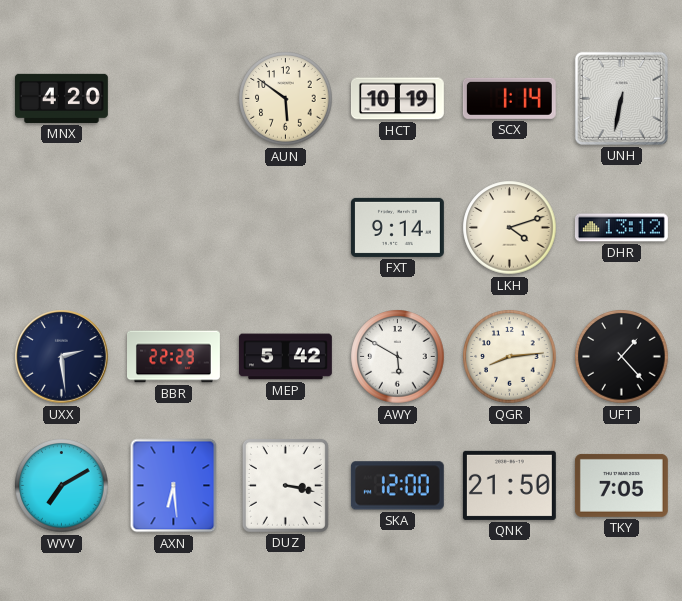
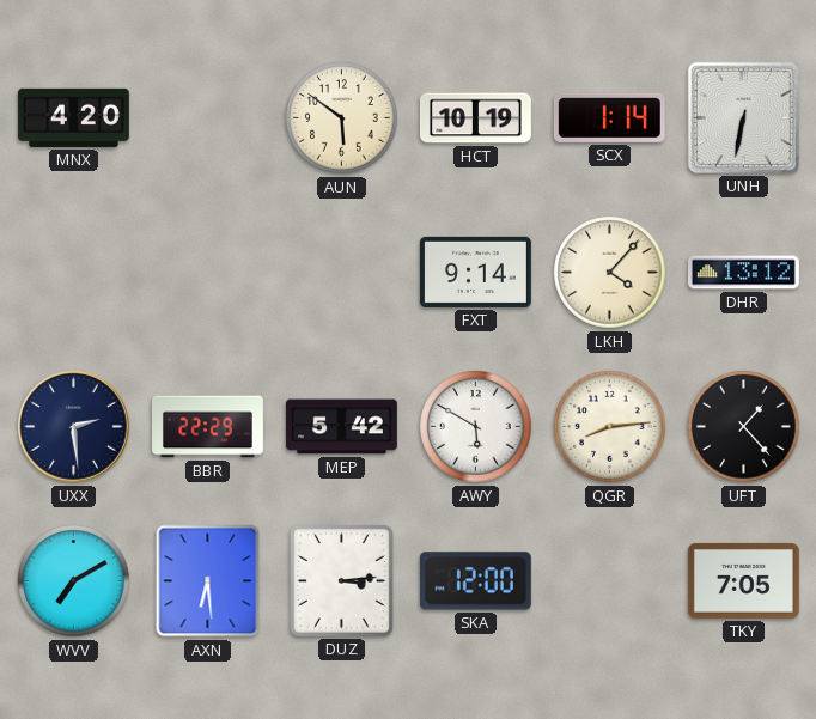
LKH: 4:12 -> 4:07 (610, 273)
DUZ: 3:17 -> 3:14 (341, 580)
QNK: 21:50 -> none (509, 485)
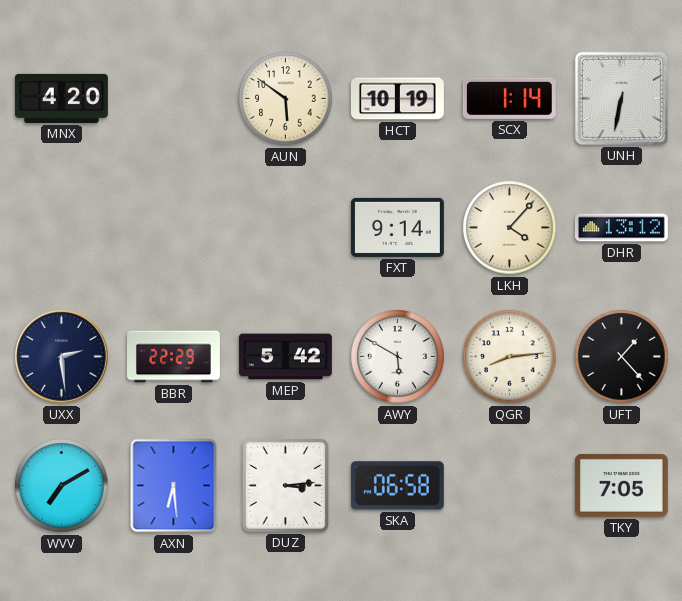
SKA: 12:00 -> 06:58 (397, 486)
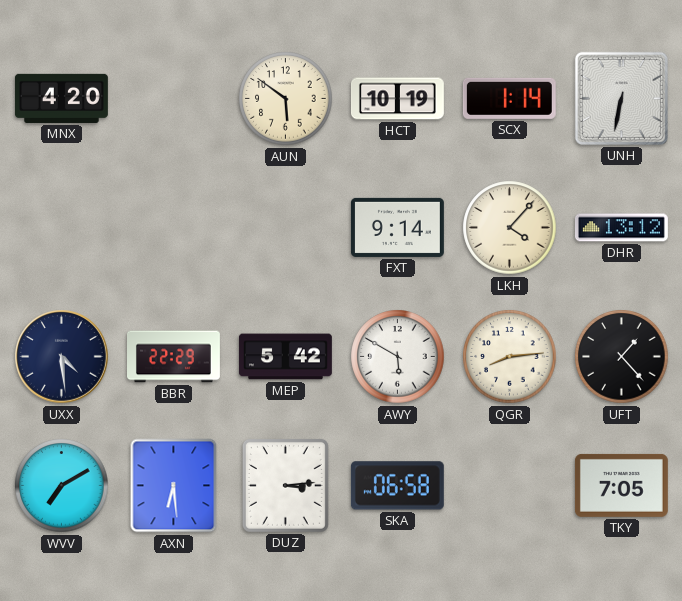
UXX: 2:29 -> 4:29 (62, 357)
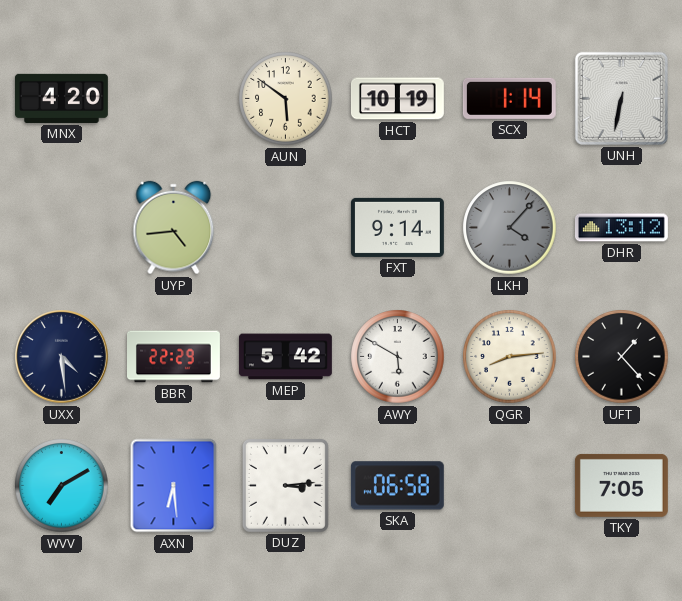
UYP: none -> 4:44 (174, 228)
LKH dial: cream -> grey (510, 228)
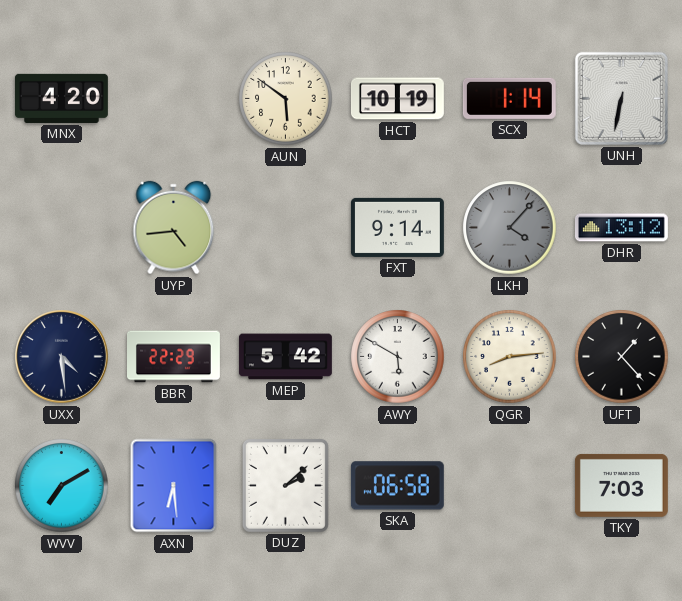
DUZ: 3:14 -> 2:08 (285, 485)
TKY: 7:05 -> 7:03 (621, 485)
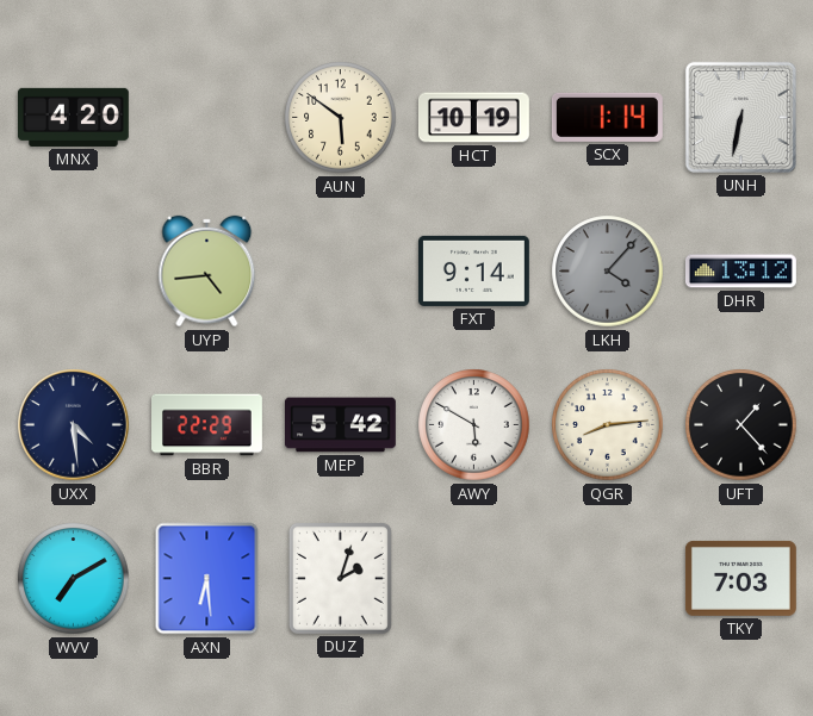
DUZ: 2:08 -> 2:03 (340, 578)
SKA: 06:58 -> none (397, 486)
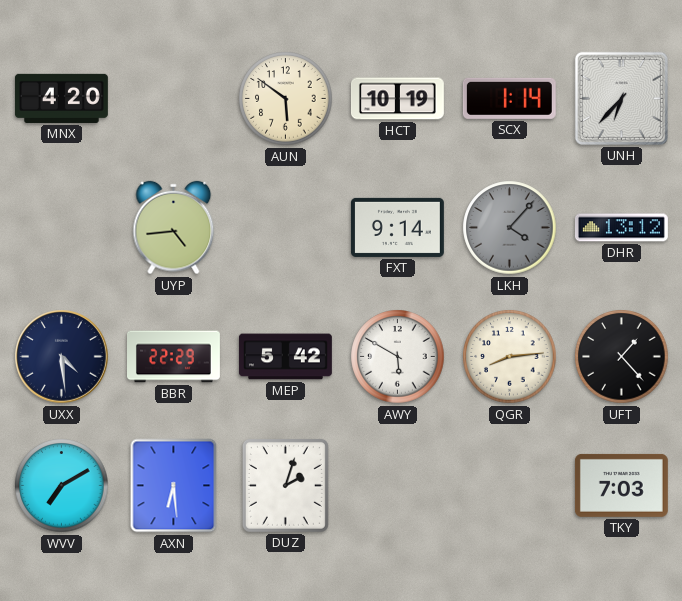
UNH: 6:32 -> 6:37 (621, 98)
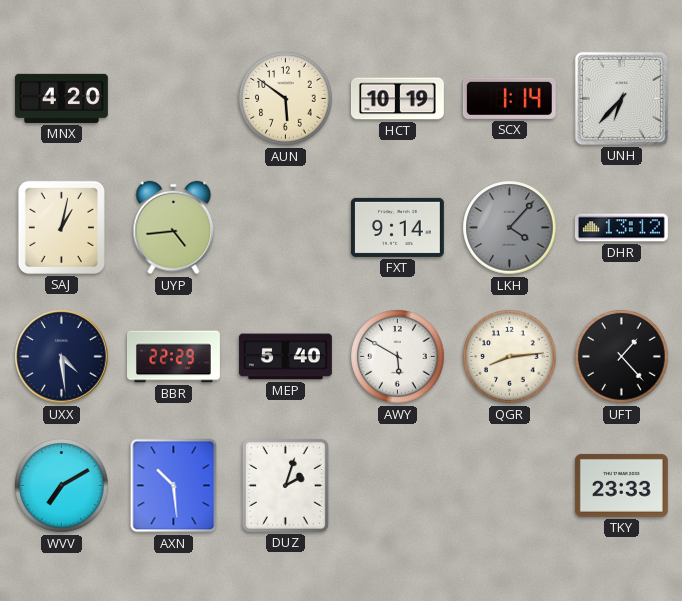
SAJ: none -> 1:02 (61, 227)
MEP: 5:42 -> 5:40 (285, 357)
AXN: 6:29 -> 10:29 (174, 486)
TKY: 7:03 -> 23:33 (621, 485)
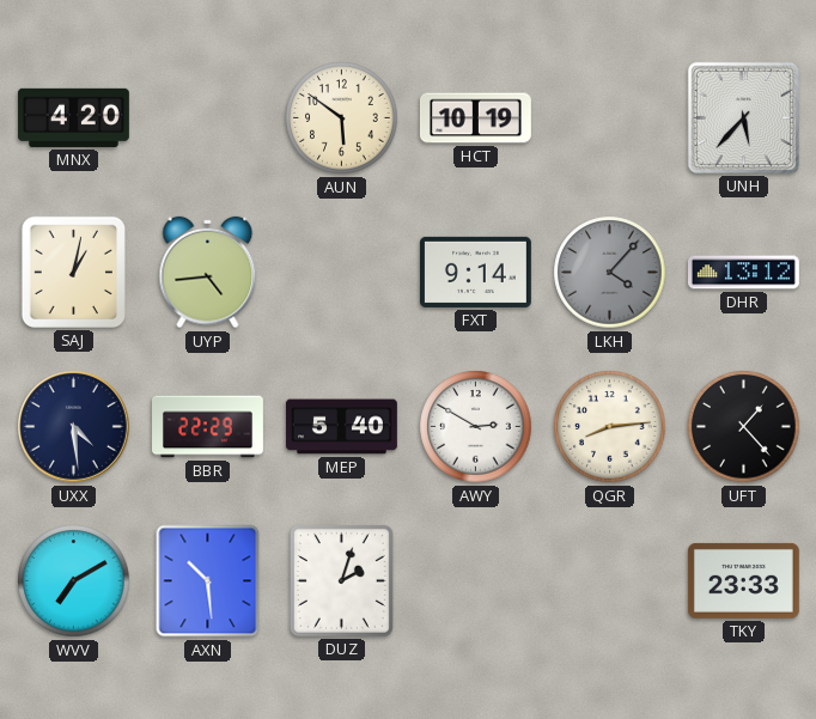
SCX: 1:14 -> none (509, 98)
UNH: 6:37 -> 5:37 (743, 117)
AWY: 5:50 -> 2:50 (476, 427)
